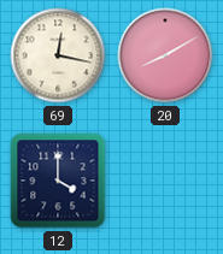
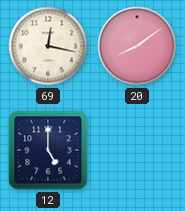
20: 8:10 -> 8:09 (137, 46)
12: 4:00 -> 5:00 (48, 150)
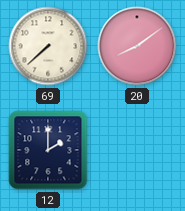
69: 12:17 -> 7:38 (48, 46)
12: 5:00 -> 2:00 (48, 150)
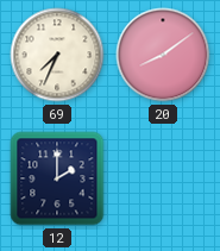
69: 7:38 -> 7:34 (57, 55)
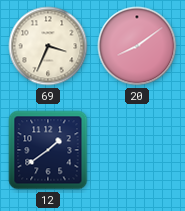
69: 7:34 -> 3:34 (48, 46)
12: 2:00 -> 1:39 (48, 150)
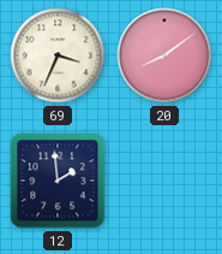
12: 1:39 -> 1:59 (58, 181)
